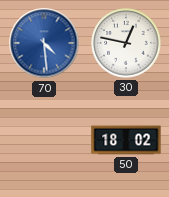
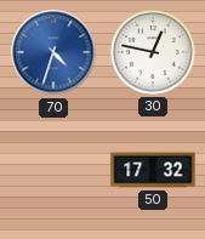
70: 4:29 -> 4:33 (53, 52)
50: 18:02 -> 17:32 (153, 170)
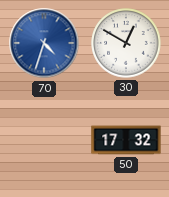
30: 12:47 -> 12:50 (126, 43)
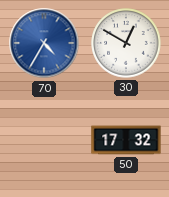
70: 4:33 -> 4:35 (44, 43)
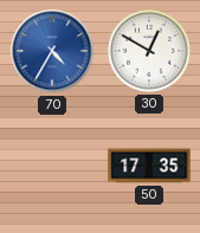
50: 17:32 -> 17:35 (149, 166)
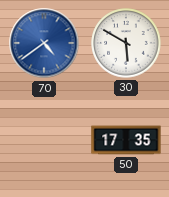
70: 4:35 -> 4:39 (44, 43)
30: 12:50 -> 5:50 (126, 43)
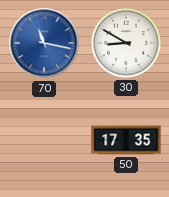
70: 4:39 -> 11:17 (44, 43)
30: 5:50 -> 8:50 (126, 43)
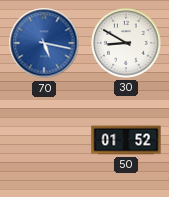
70: 11:17 -> 5:17 (44, 43)
50: 17:35 -> 01:52 (126, 140)
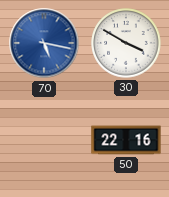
30: 8:50 -> 3:50 (126, 43)
50: 01:52 -> 22:16 (126, 140)
